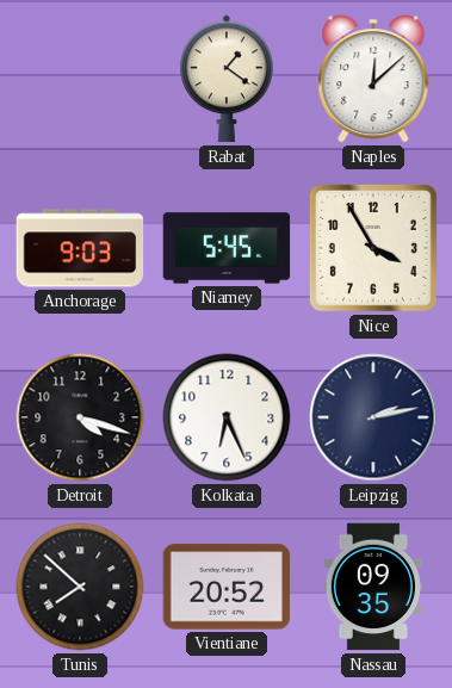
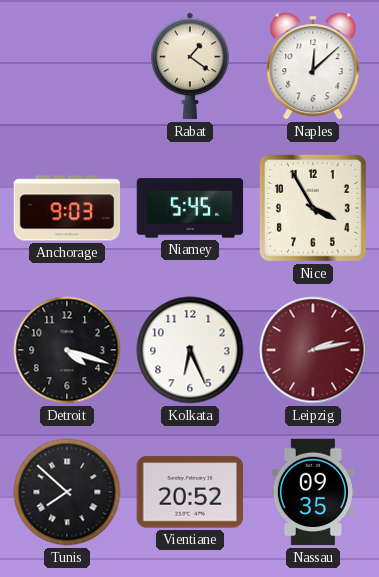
Leipzig dial: navy -> burgundy (313, 350)
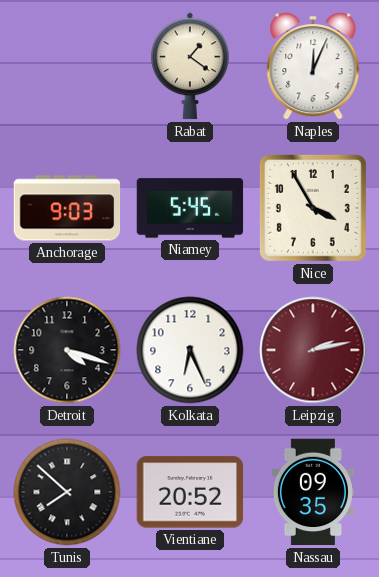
Naples: 12:08 -> 12:04 (313, 66)
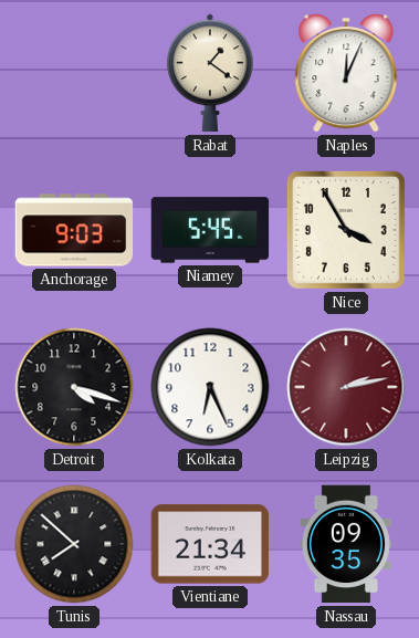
Vientiane: 20:52 -> 21:34 (210, 544)
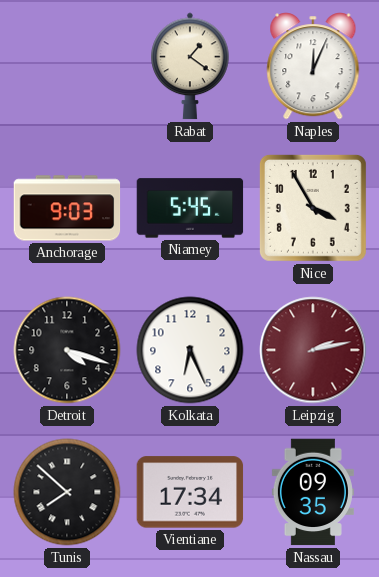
Vientiane: 21:34 -> 17:34 (190, 492)
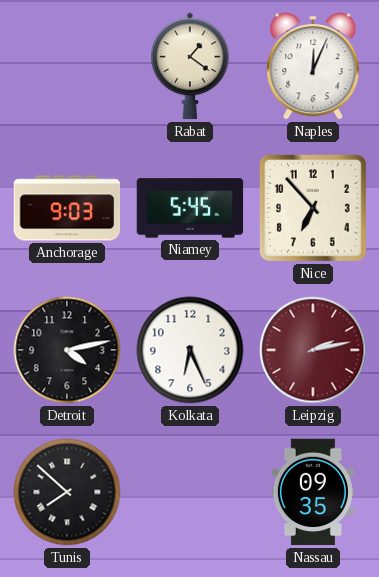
Nice: 3:55 -> 6:53 (313, 208)
Detroit: 4:18 -> 4:13 (67, 350)
Vientiane: 17:34 -> none (190, 492)
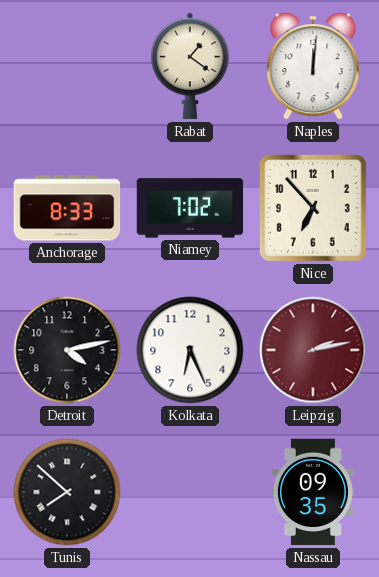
Naples: 12:04 -> 12:01 (313, 66)
Anchorage: 9:03 -> 8:33 (67, 208)
Niamey: 5:45 -> 7:02 (190, 208)
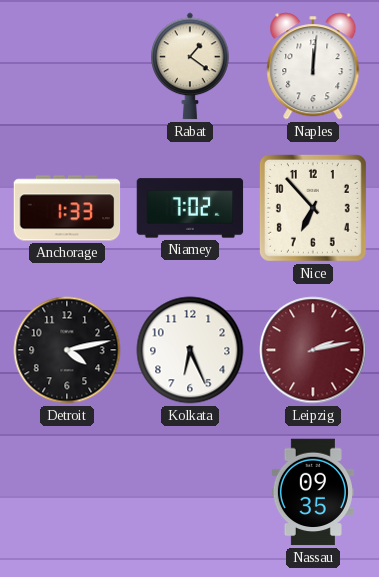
Anchorage: 8:33 -> 1:33 (67, 208)
Tunis: 7:52 -> none (67, 492)
